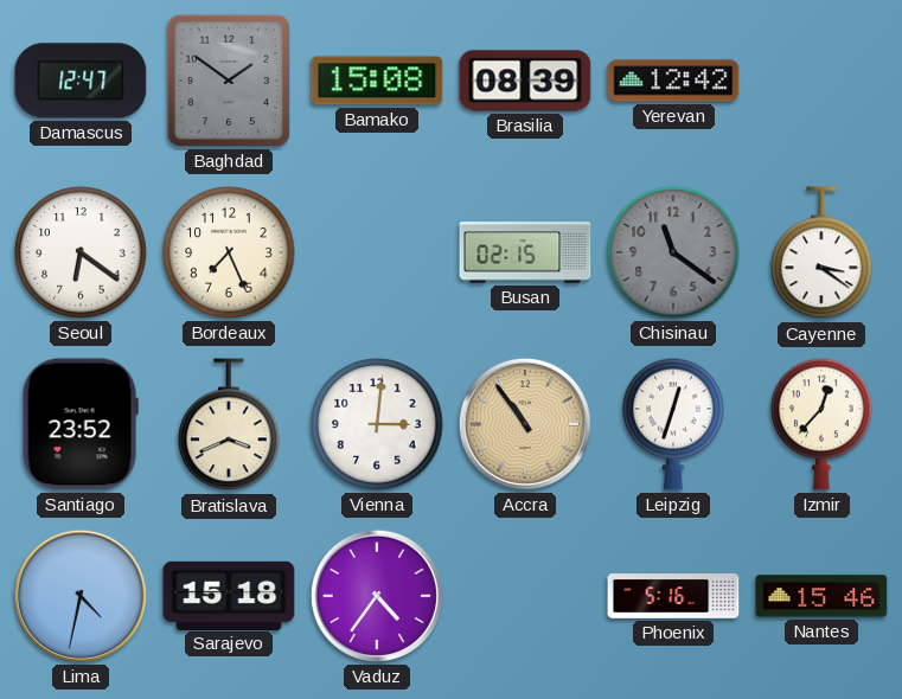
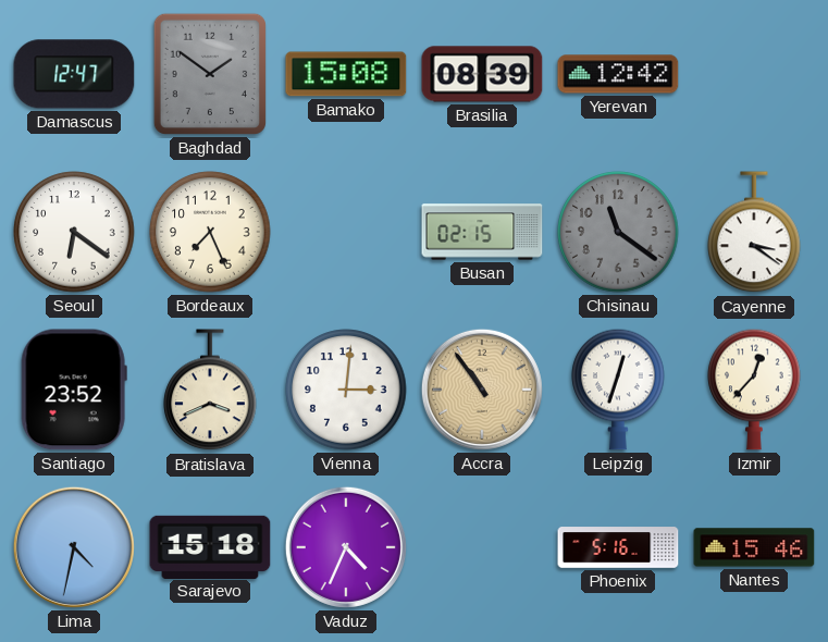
Vaduz: 4:36 -> 4:34 (346, 547)
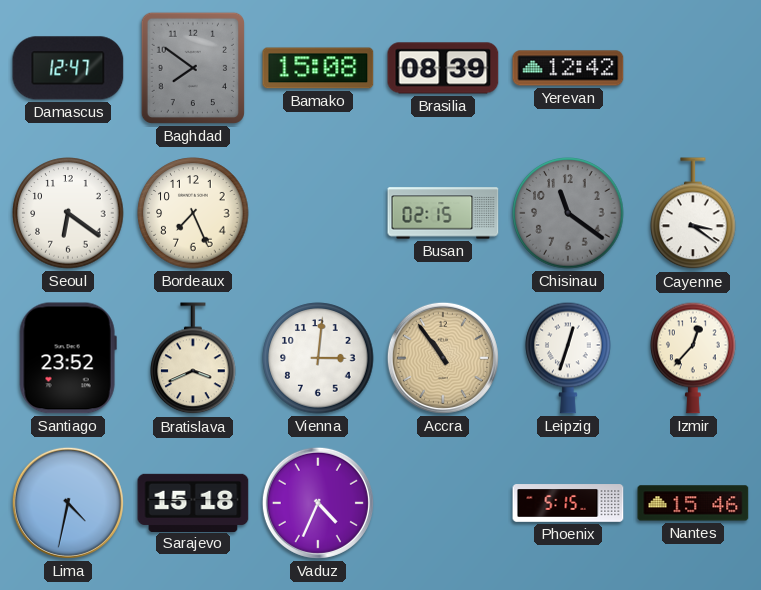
Baghdad: 1:51 -> 7:51 (193, 68)
Phoenix: 5:16 -> 5:15 (568, 503)
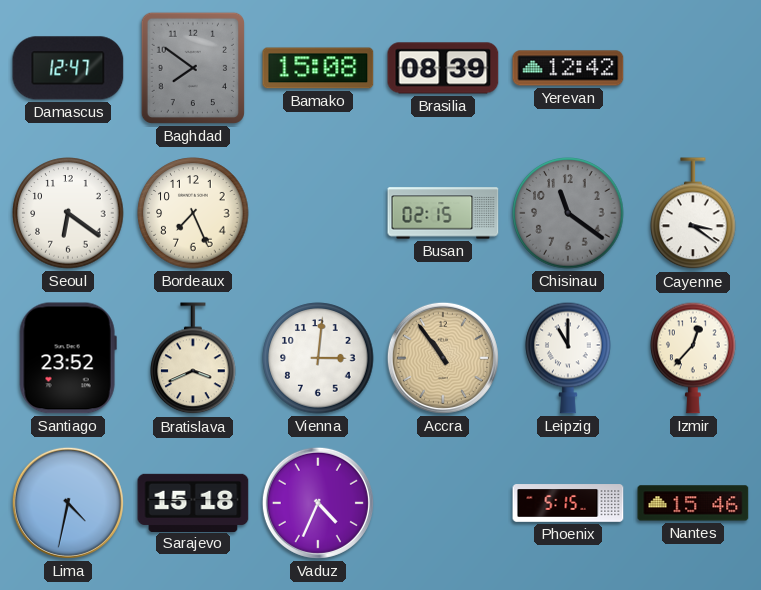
Leipzig: 12:33 -> 11:00 (568, 358)
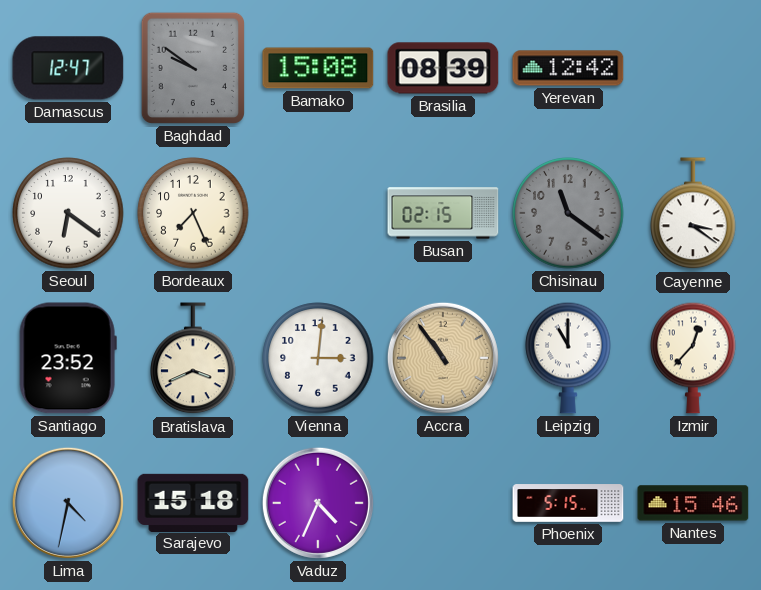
Baghdad: 7:51 -> 9:51 (193, 68)
